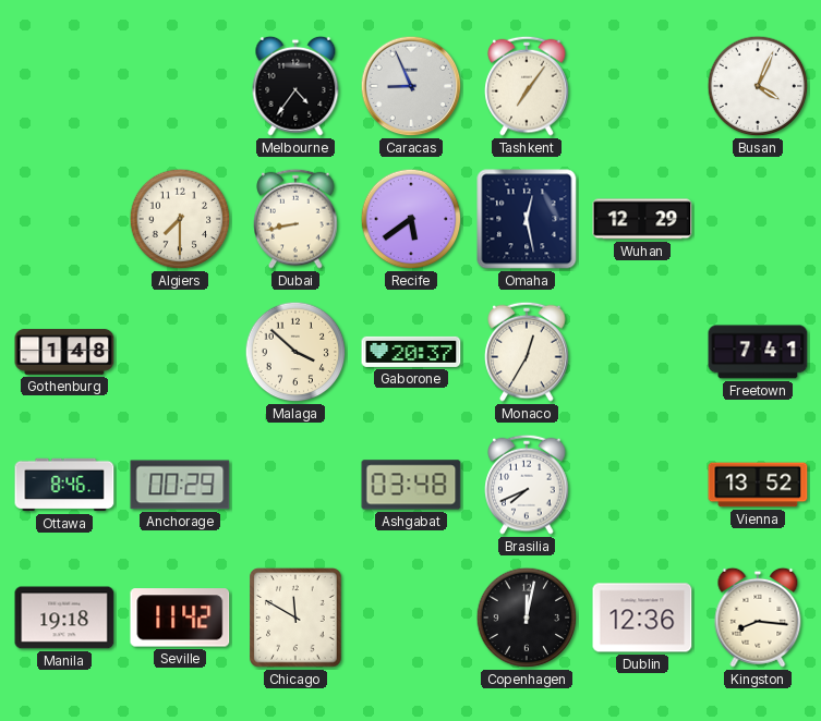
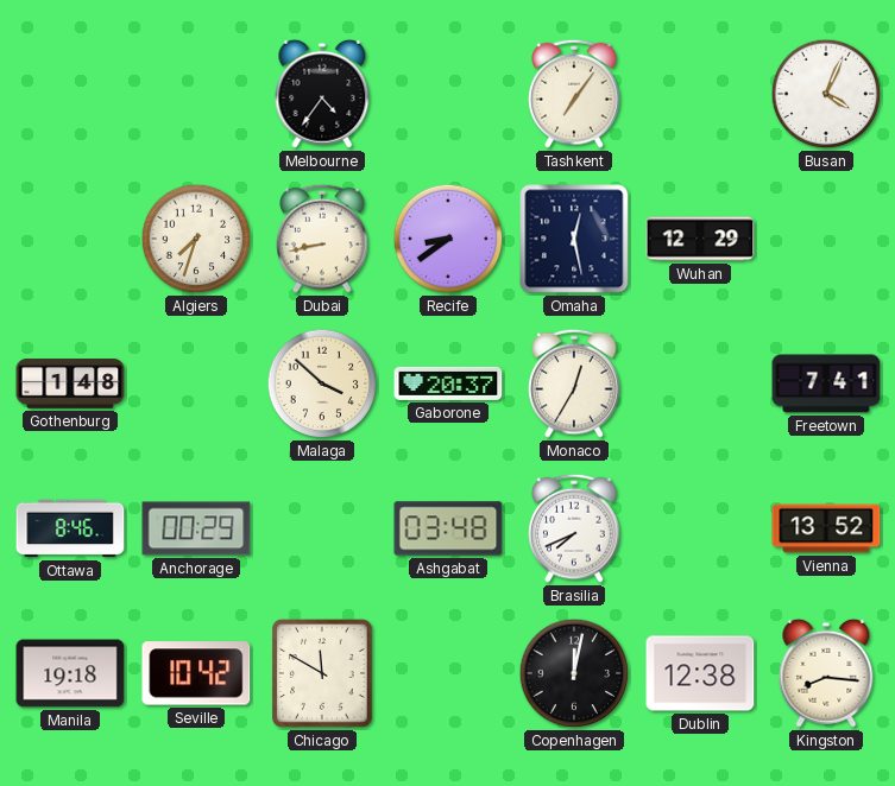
Caracas: 8:56 -> none (411, 86)
Algiers: 7:30 -> 7:33 (196, 239)
Recife: 5:39 -> 8:39 (448, 239)
Seville: 11:42 -> 10:42 (196, 673)
Dublin: 12:36 -> 12:38 (700, 673)
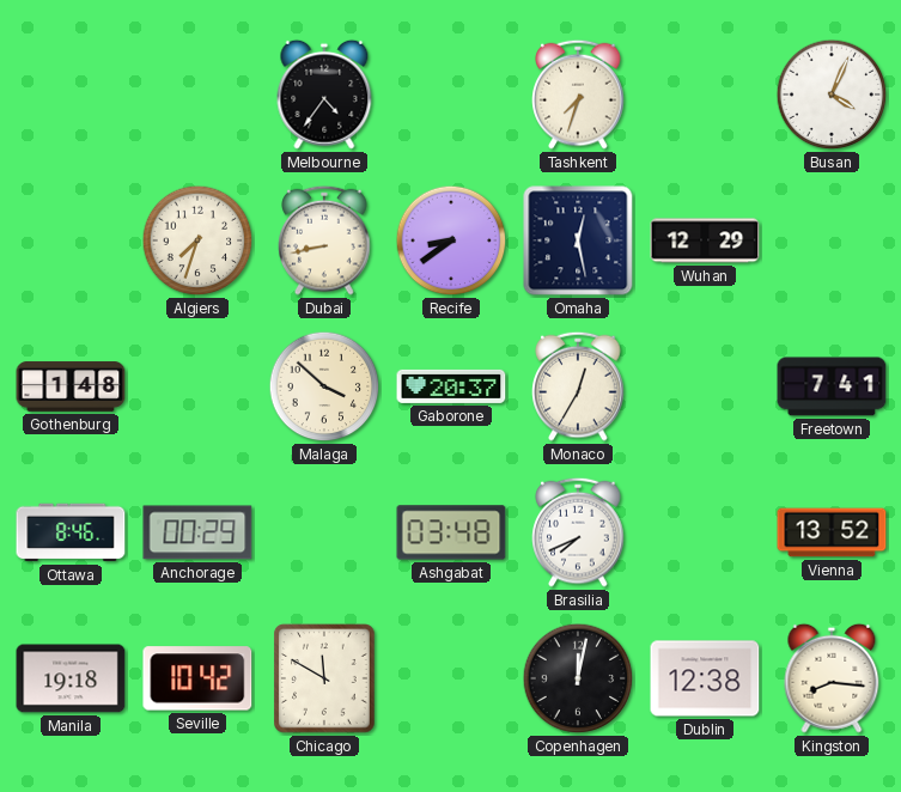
Tashkent: 7:06 -> 7:33 (578, 95)
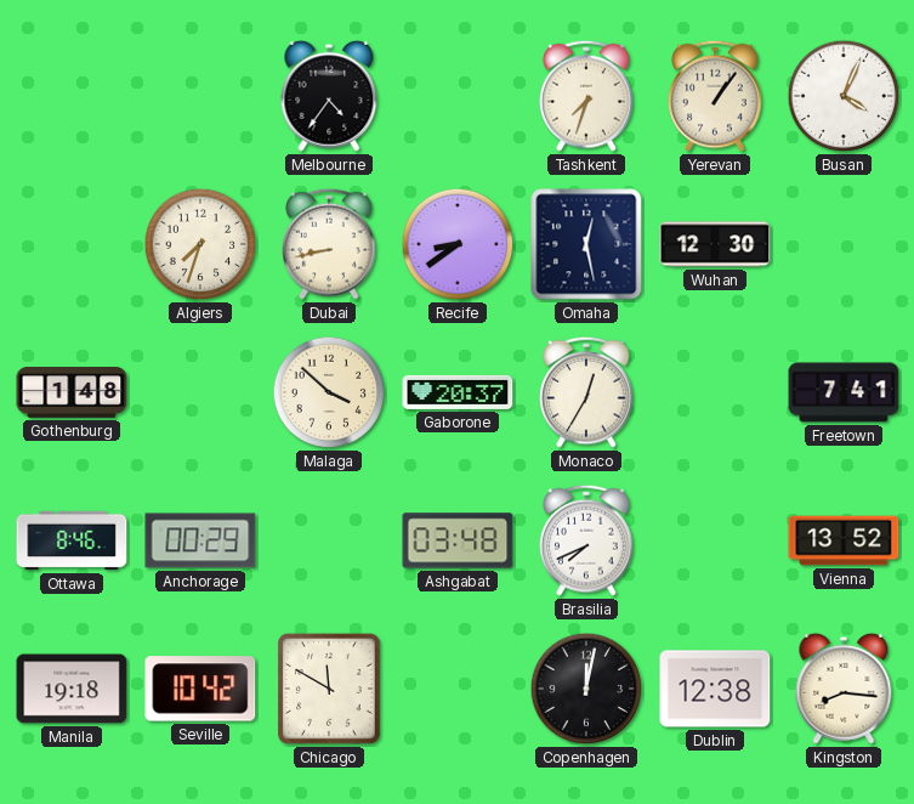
Yerevan: none -> 1:06 (715, 96)
Wuhan: 12:29 -> 12:30 (715, 244)
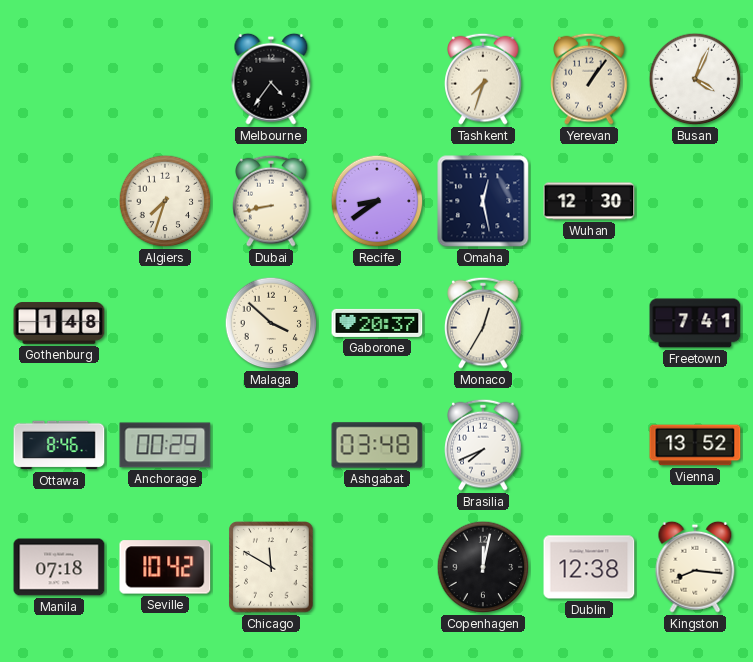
Manila: 19:18 -> 07:18 (59, 567)
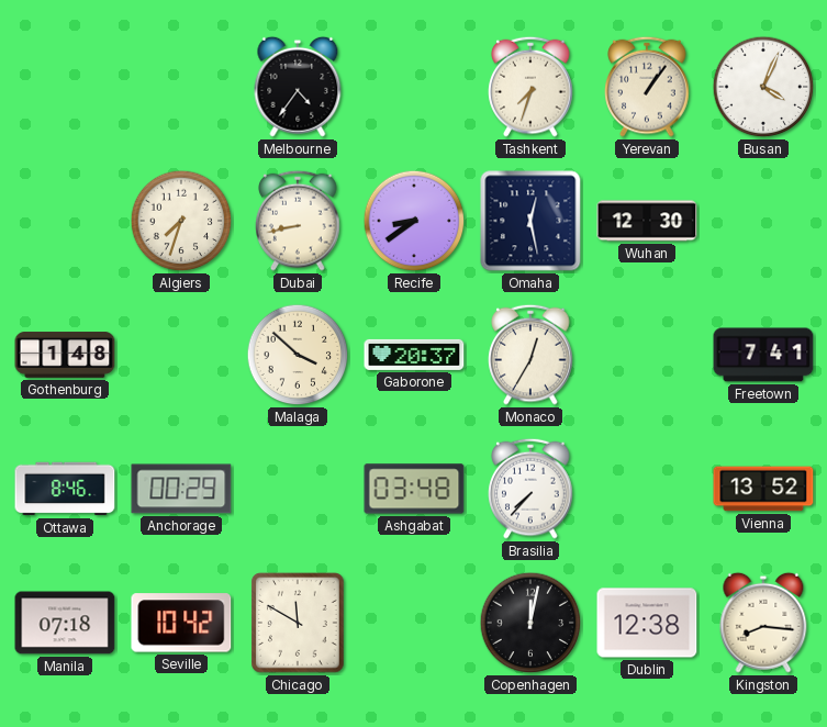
Brasilia: 7:41 -> 7:37 (530, 489)
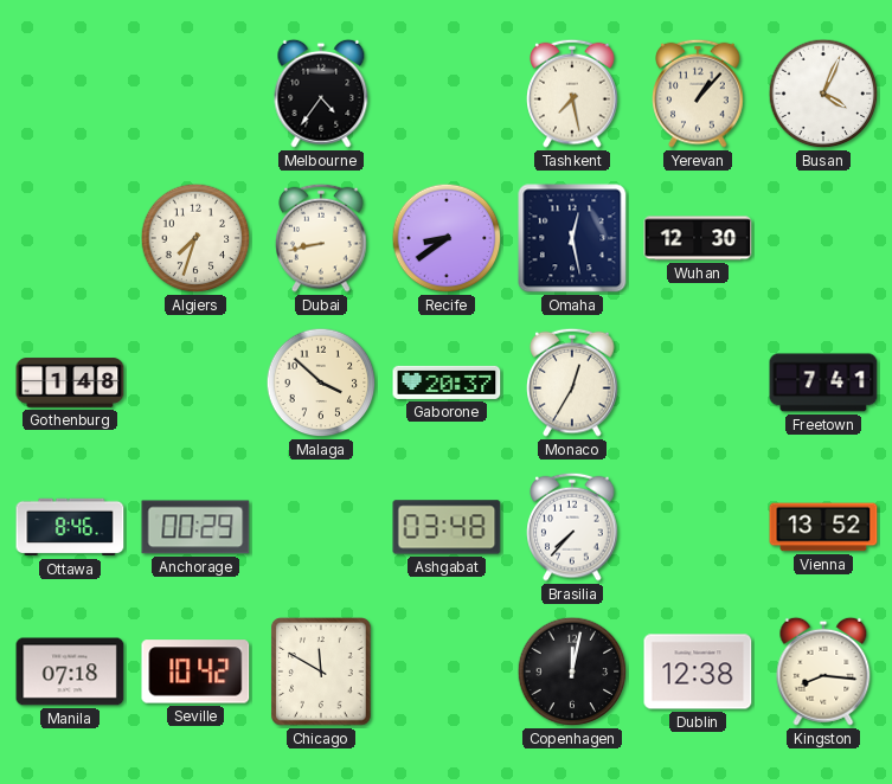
Tashkent: 7:33 -> 7:28 (572, 94)
Yerevan: 1:06 -> 1:07 (698, 94)
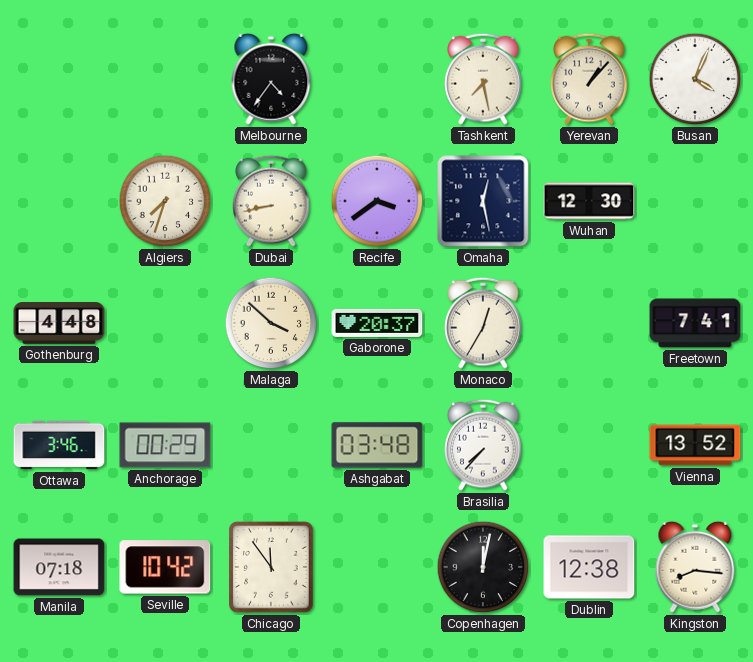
Recife: 8:39 -> 3:39 (377, 201)
Gothenburg: 1:48 -> 4:48 (59, 323)
Ottawa: 8:46 -> 3:46 (59, 445)
Chicago: 11:50 -> 11:54 (271, 567)
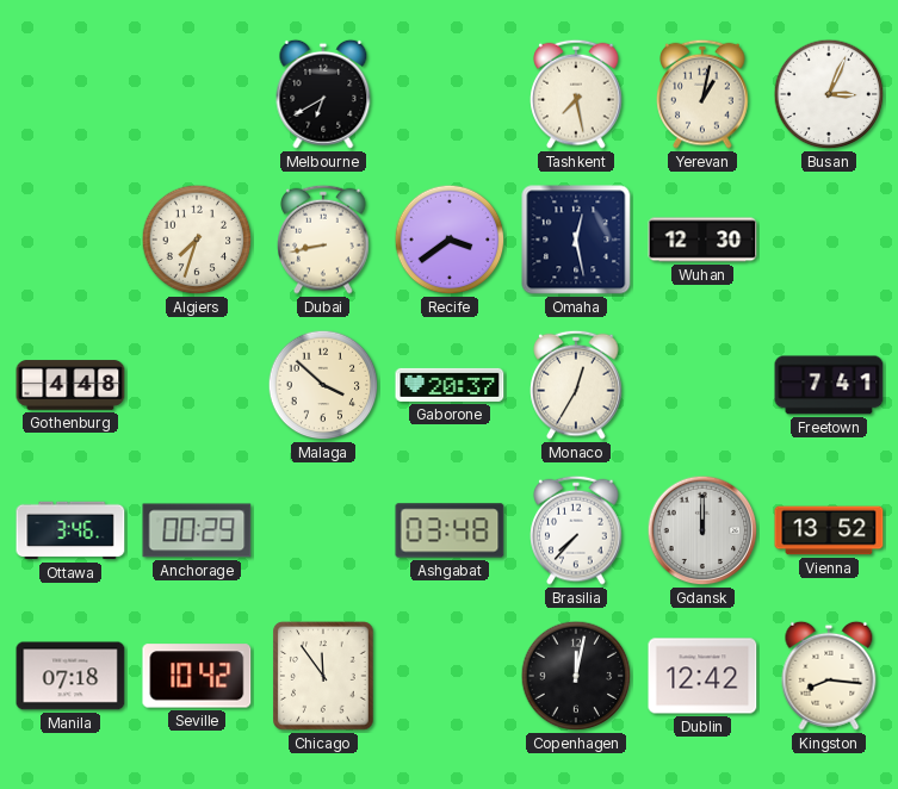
Melbourne: 4:36 -> 6:40 (323, 94)
Yerevan: 1:07 -> 1:02 (702, 94)
Busan: 4:04 -> 3:04 (829, 94)
Gdansk: none -> 12:00 (702, 530)
Dublin: 12:38 -> 12:42 (702, 676)
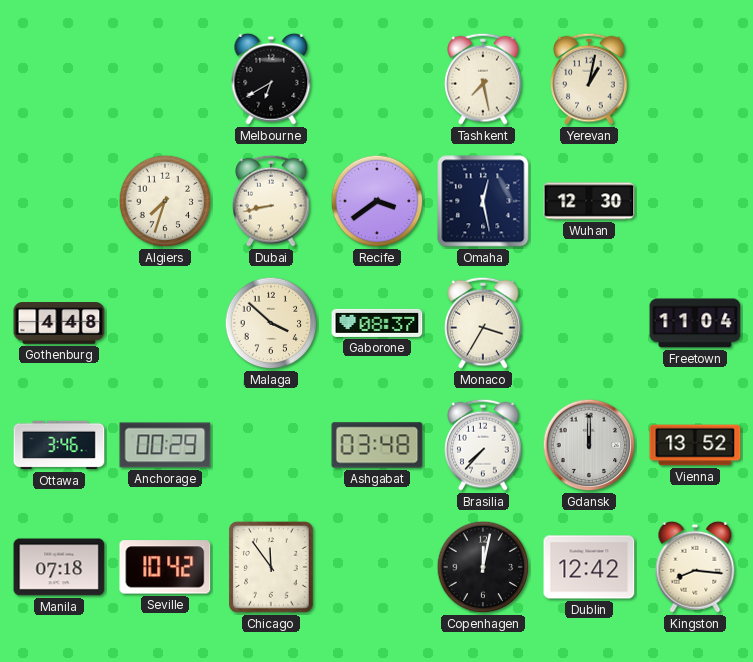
Busan: 3:04 -> none (829, 94)
Gaborone: 20:37 -> 08:37 (377, 323)
Monaco: 12:35 -> 3:35 (483, 323)
Freetown: 7:41 -> 11:04 (695, 323)
